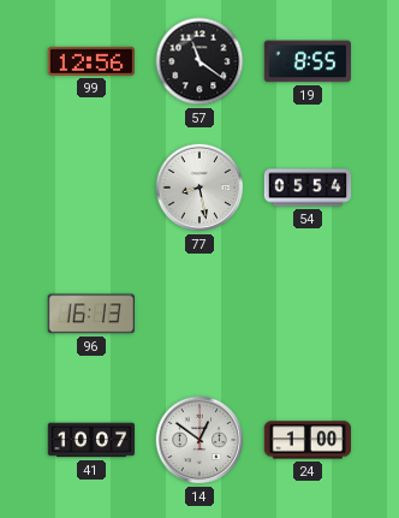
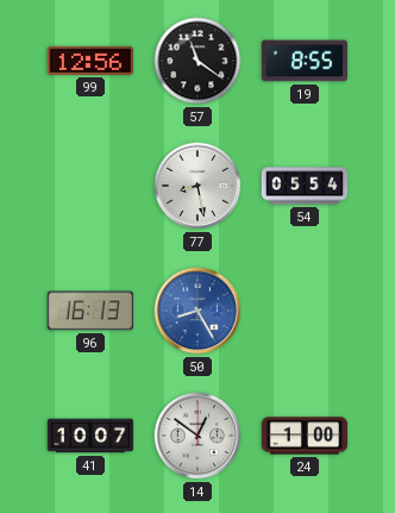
50: none -> 8:25 (197, 311)
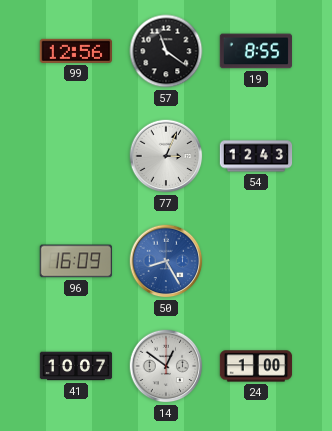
77: 8:28 -> 3:04 (166, 156)
54: 05:54 -> 12:43 (256, 156)
96: 16:13 -> 16:09 (75, 261)
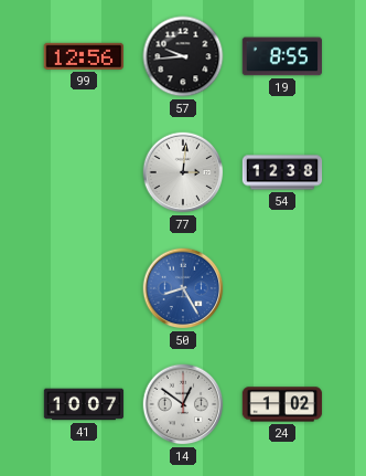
57: 11:21 -> 9:44 (183, 56)
77: 3:04 -> 3:01 (183, 172)
54: 12:43 -> 12:38 (282, 172)
96: 16:09 -> none (75, 261)
24: 1:00 -> 1:02 (282, 404)
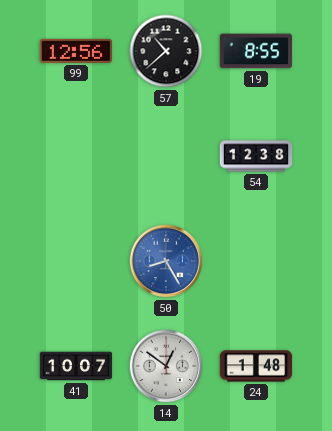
57: 9:44 -> 10:38 (166, 51)
77: 3:01 -> none (183, 172)
24: 1:02 -> 1:48 (256, 366)
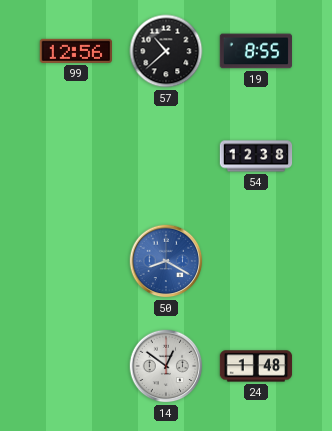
50: 8:25 -> 8:20 (166, 261)
41: 10:07 -> none (76, 366)
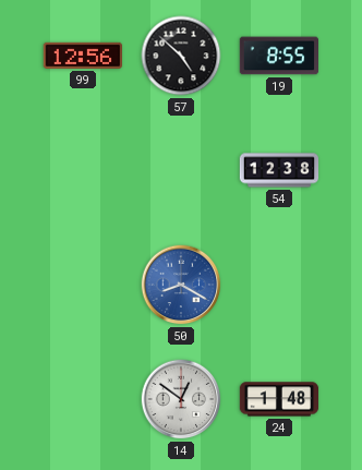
57: 10:38 -> 4:52 (181, 56)
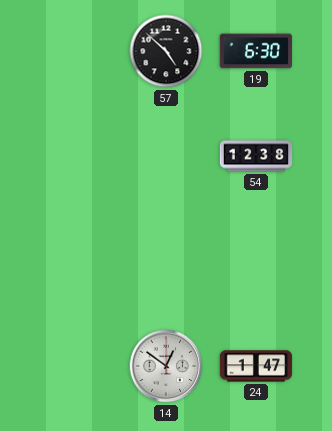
99: 12:56 -> none (82, 56)
19: 8:55 -> 6:30 (255, 51)
50: 8:20 -> none (181, 285)
24: 1:48 -> 1:47 (256, 366)
